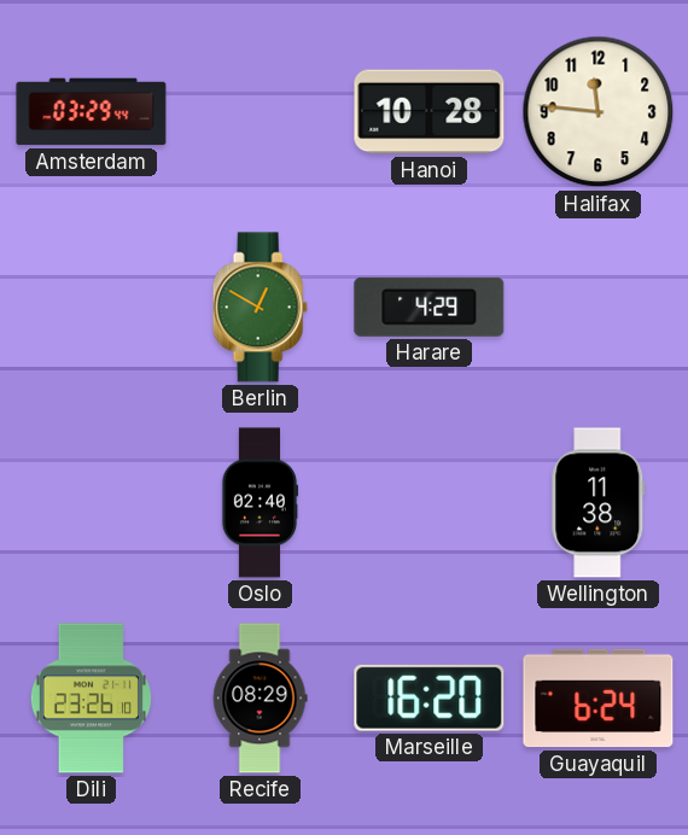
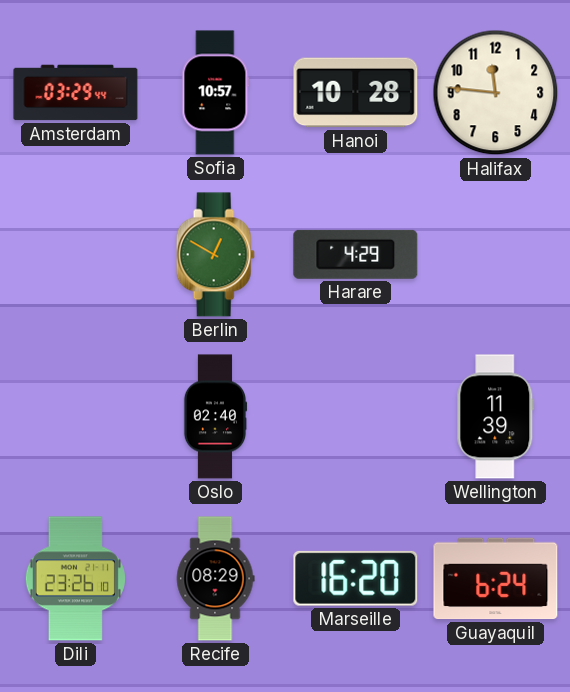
Sofia: none -> 10:57 (216, 93)
Wellington: 11:38 -> 11:39 (496, 417)
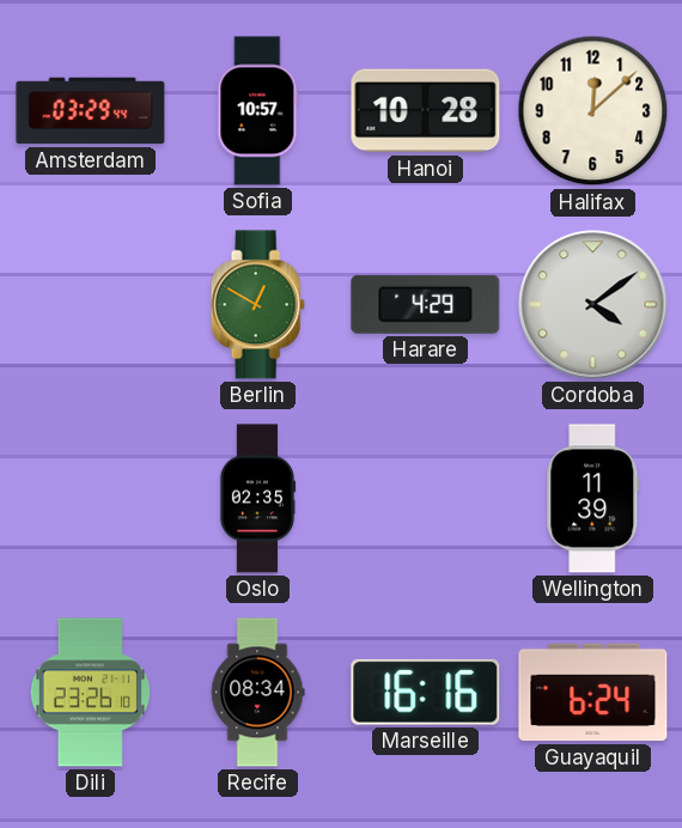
Halifax: 11:46 -> 12:08 (593, 111)
Cordoba: none -> 4:09 (593, 305)
Oslo: 02:40 -> 02:35 (257, 499)
Recife: 08:29 -> 08:34 (257, 693)
Marseille: 16:20 -> 16:16 (426, 692)
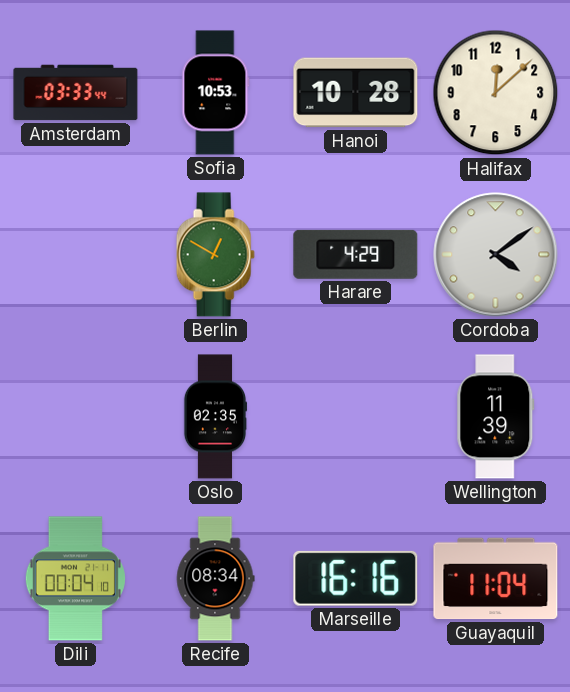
Amsterdam: 03:29 -> 03:33 (76, 93)
Sofia: 10:57 -> 10:53 (216, 93)
Dili: 23:26 -> 00:04 (75, 579)
Guayaquil: 6:24 -> 11:04 (496, 579)
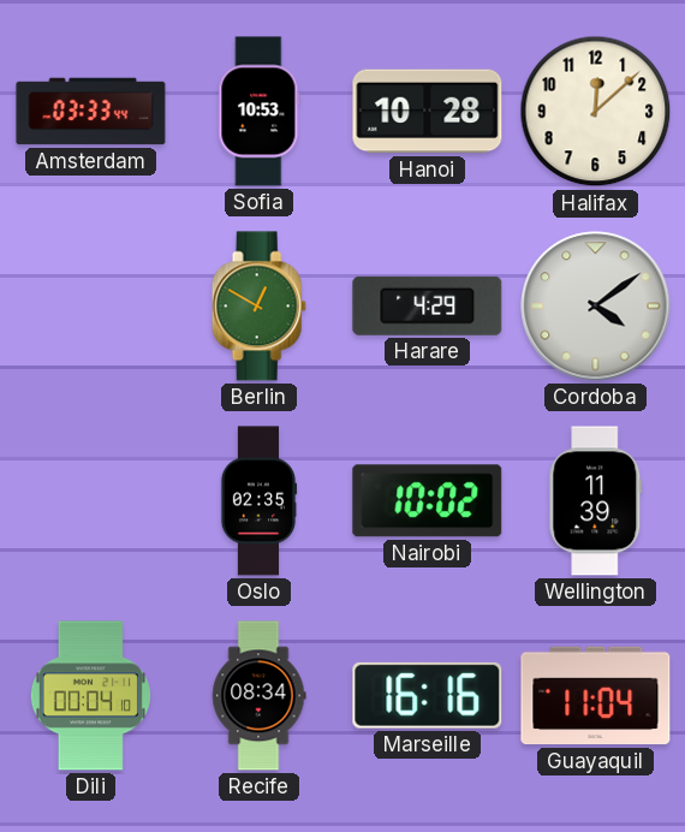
Nairobi: none -> 10:02 (428, 501)
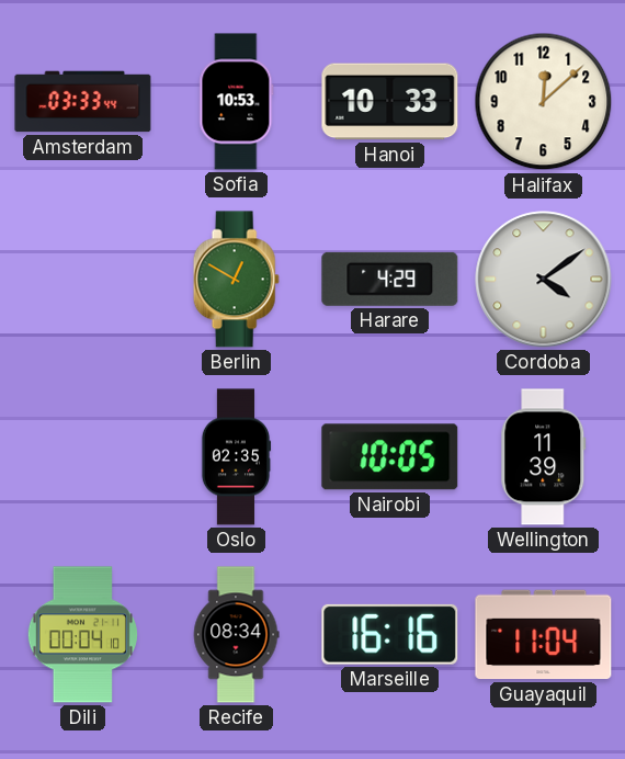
Hanoi: 10:28 -> 10:33 (390, 102)
Nairobi: 10:02 -> 10:05 (390, 457)
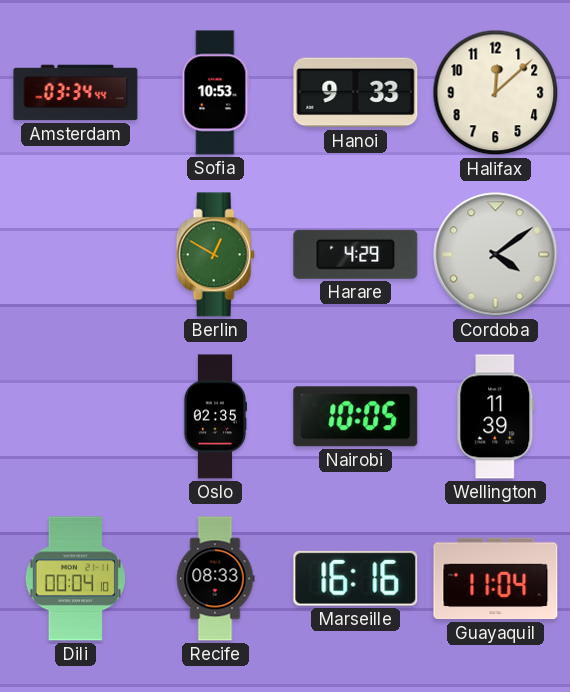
Amsterdam: 03:33 -> 03:34 (76, 93)
Hanoi: 10:33 -> 9:33 (356, 93)
Recife: 08:34 -> 08:33 (215, 579)
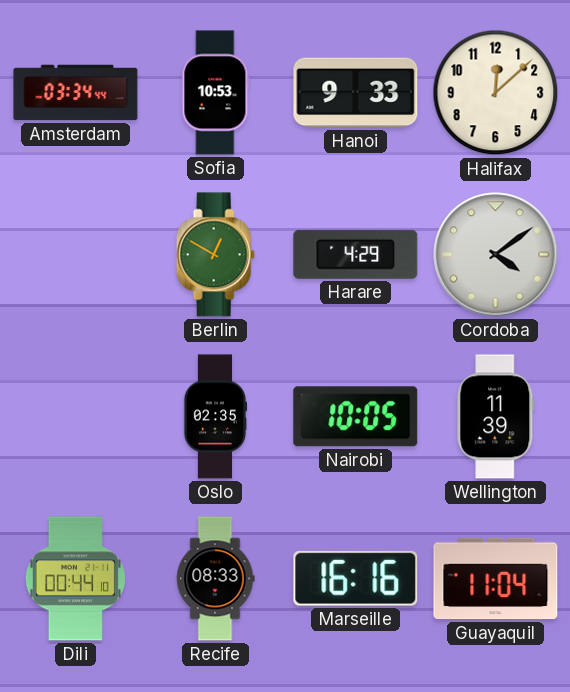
Dili: 00:04 -> 00:44 (75, 579)
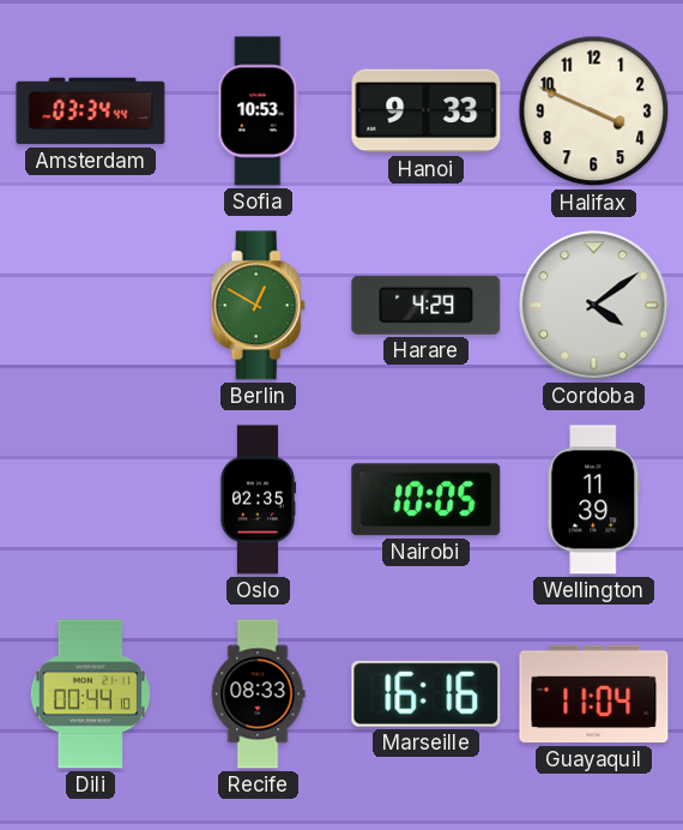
Halifax: 12:08 -> 3:49 (594, 112)
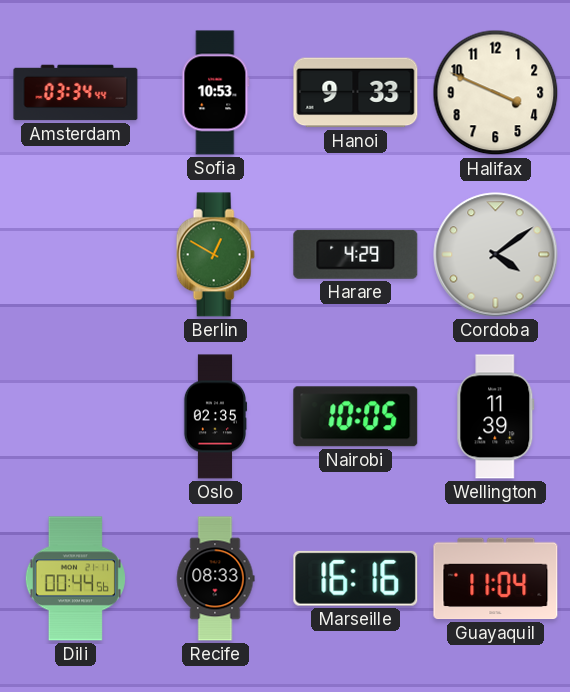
Dili: 00:44:10 -> 00:44:56 (75, 579)
